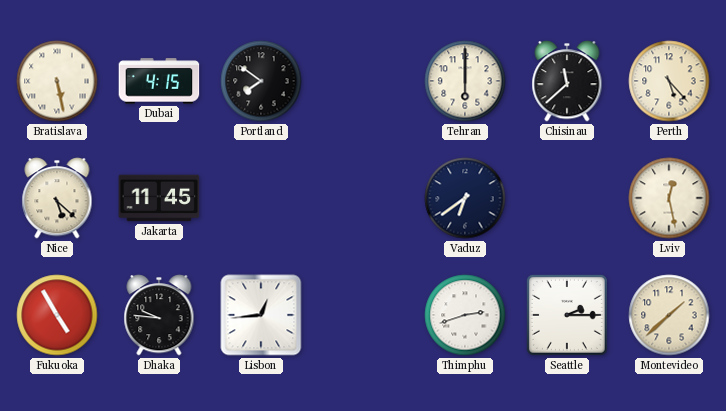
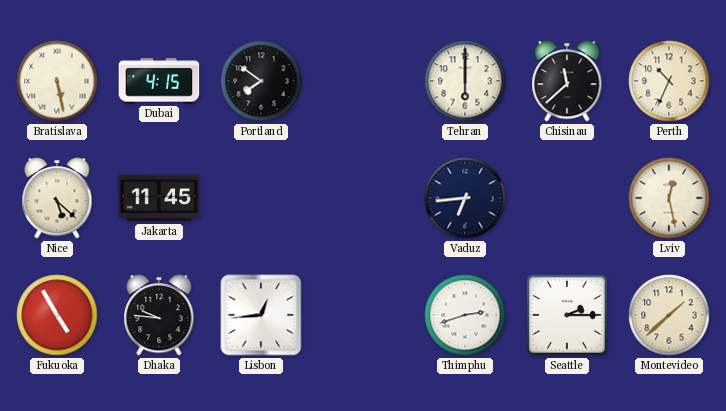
Perth: 5:23 -> 10:34 (669, 81)
Vaduz: 6:39 -> 6:44 (465, 198)
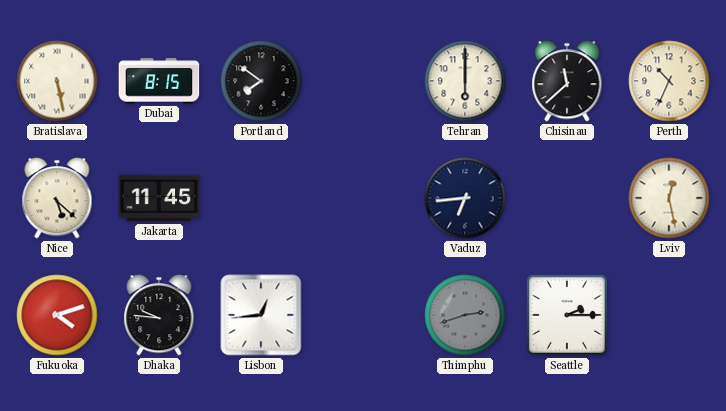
Dubai: 4:15 -> 8:15 (159, 81)
Fukuoka: 4:55 -> 4:12 (57, 315)
Thimphu dial: white -> grey (465, 315)
Montevideo: 1:38 -> none (669, 315)
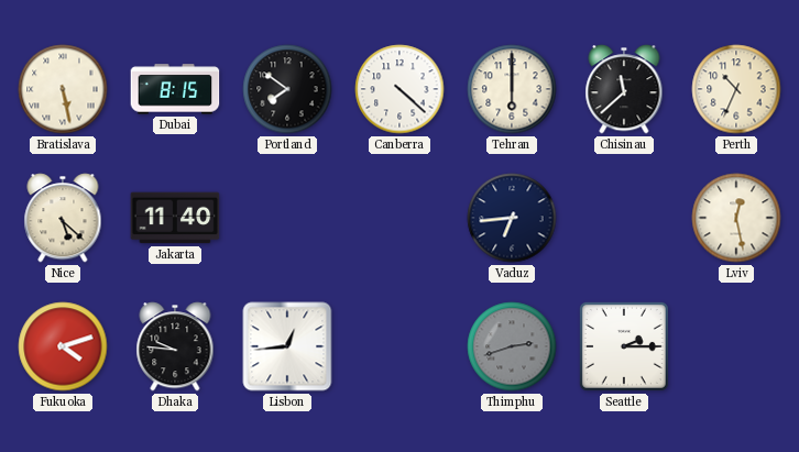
Canberra: none -> 4:22 (399, 89)
Jakarta: 11:45 -> 11:40 (175, 218)
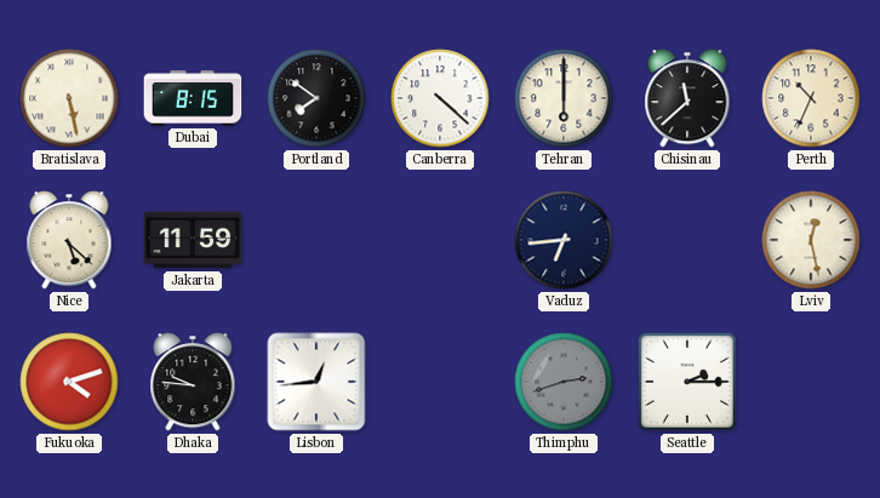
Jakarta: 11:40 -> 11:59 (193, 240)
